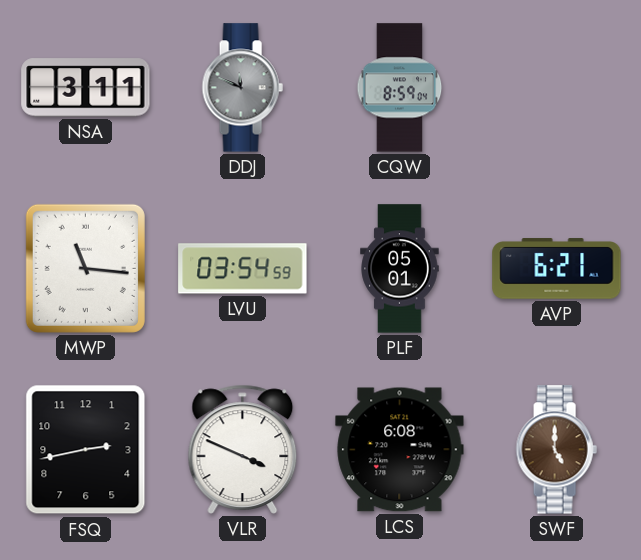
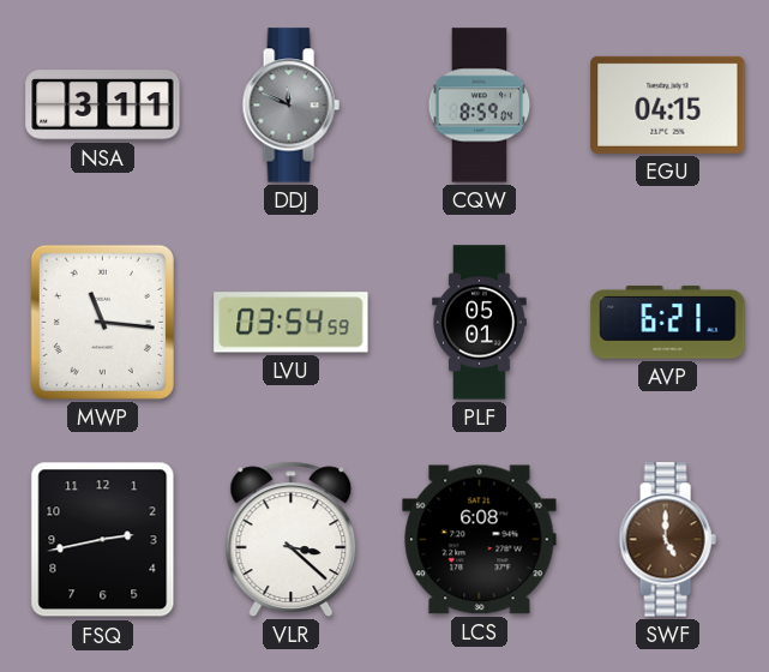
EGU: none -> 04:15 (668, 104)
VLR: 3:49 -> 3:22 (292, 539)
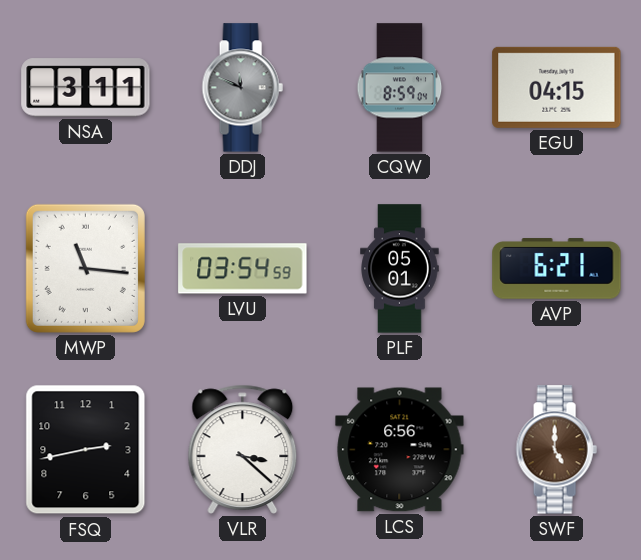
LCS: 6:08 -> 6:56 (400, 450)
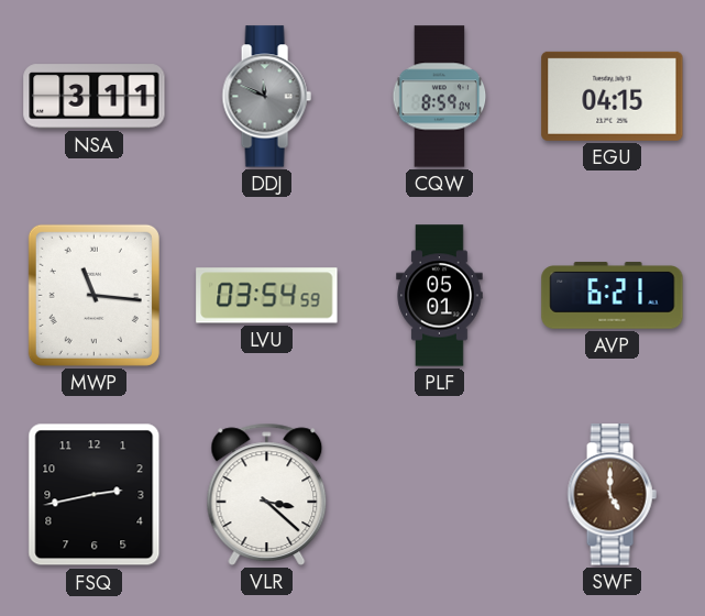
LCS: 6:56 -> none (400, 450)
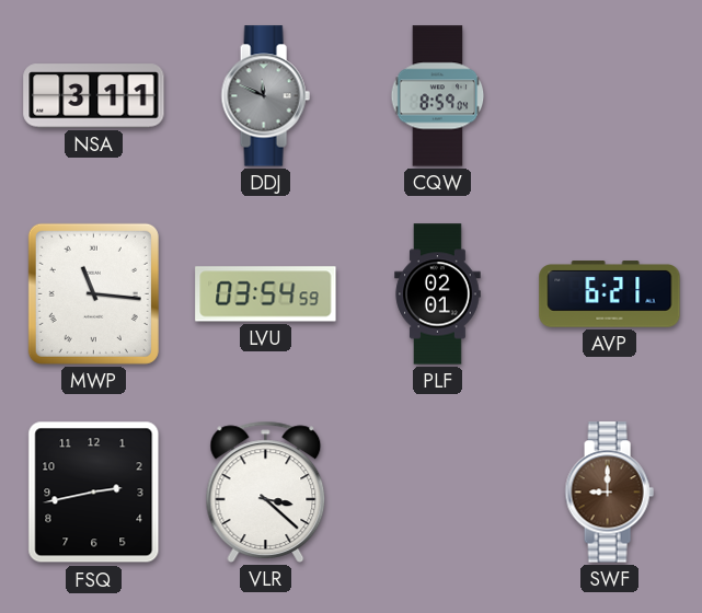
EGU: 04:15 -> none (613, 96)
PLF: 05:01 -> 02:01 (438, 294)
SWF: 5:00 -> 9:00 (609, 493)
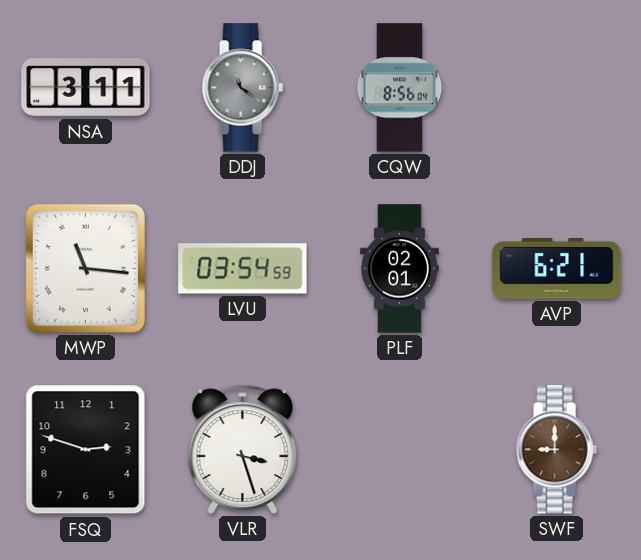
DDJ: 11:49 -> 11:21 (242, 88)
CQW: 8:59 -> 8:56 (400, 88)
FSQ: 2:43 -> 2:48 (86, 450)
VLR: 3:22 -> 3:27 (243, 449)
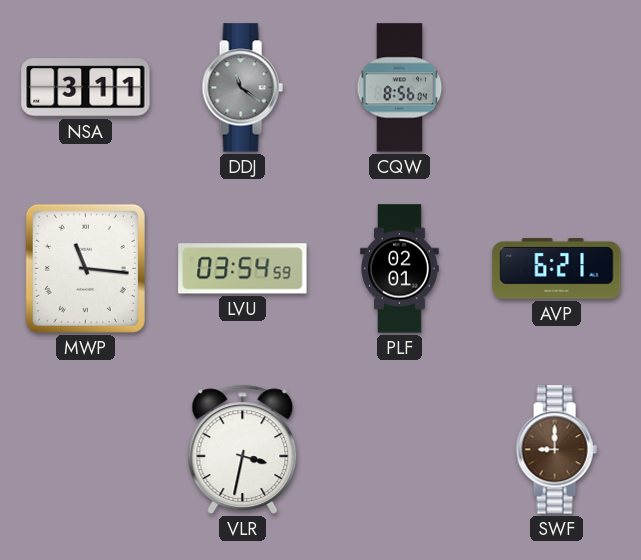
FSQ: 2:48 -> none (86, 450)
VLR: 3:27 -> 3:32 (243, 449)
